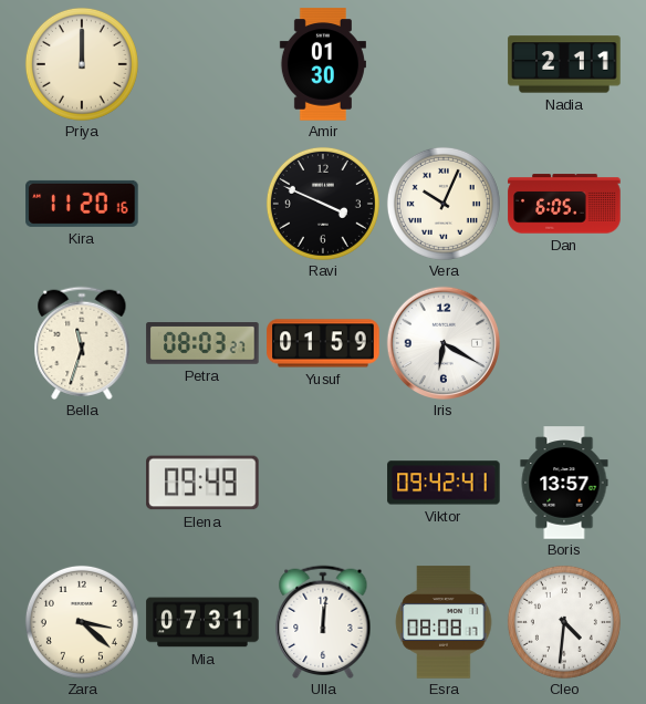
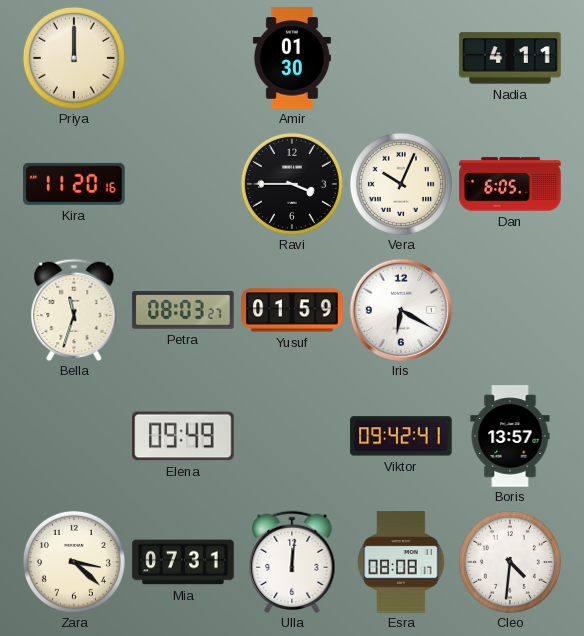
Nadia: 2:11 -> 4:11 (510, 58)
Ravi: 3:49 -> 3:45 (292, 184)
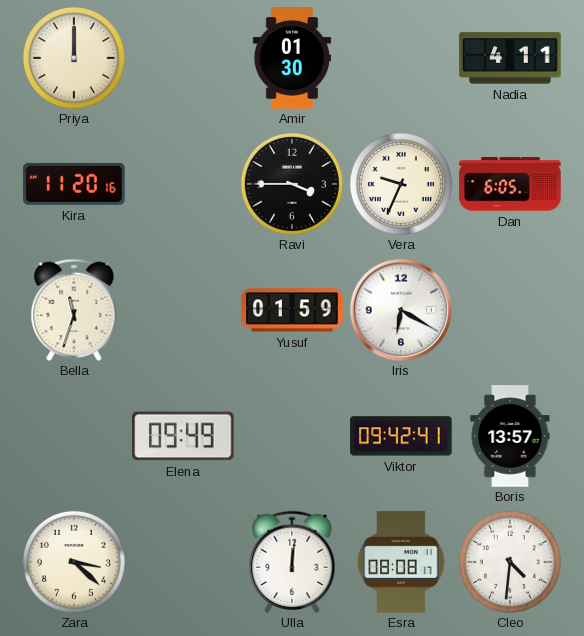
Vera: 10:04 -> 9:34 (401, 184)
Petra: 08:03 -> none (183, 310)
Mia: 07:31 -> none (183, 562)
